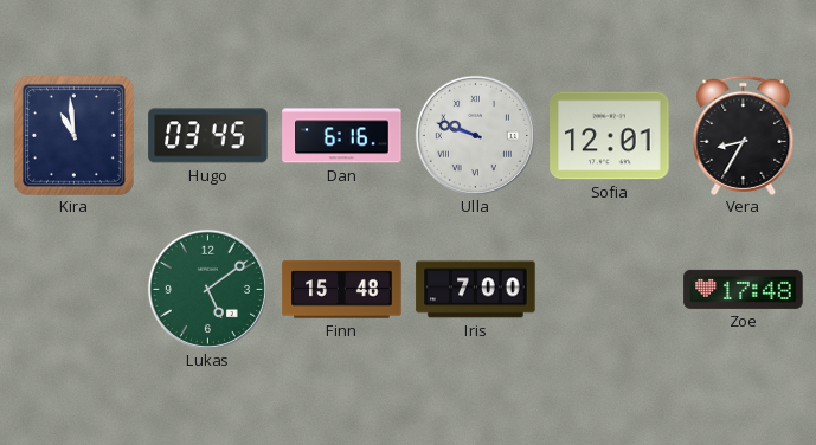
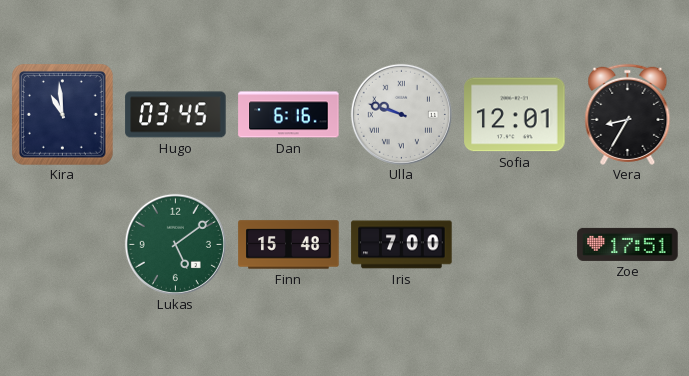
Zoe: 17:48 -> 17:51 (628, 244)
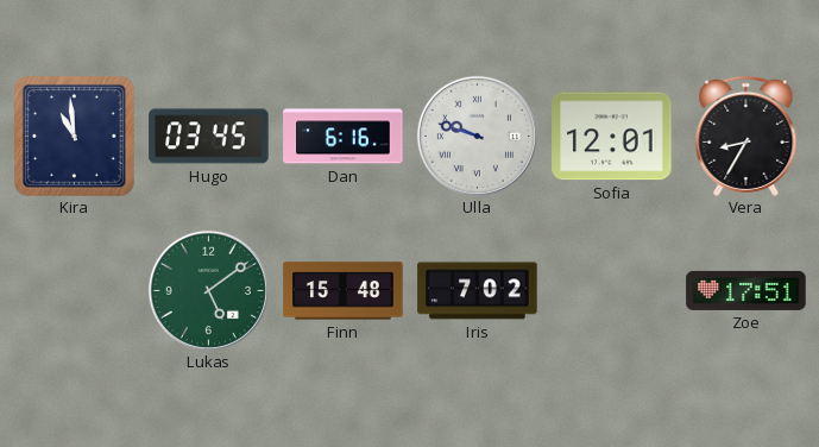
Iris: 7:00 -> 7:02 (478, 291)
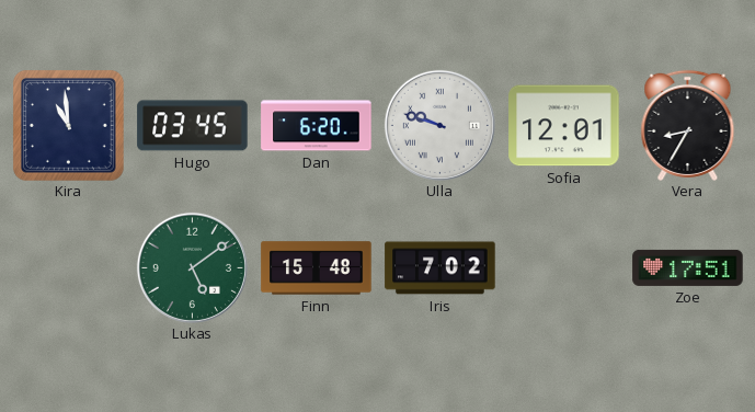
Dan: 6:16 -> 6:20 (317, 126)
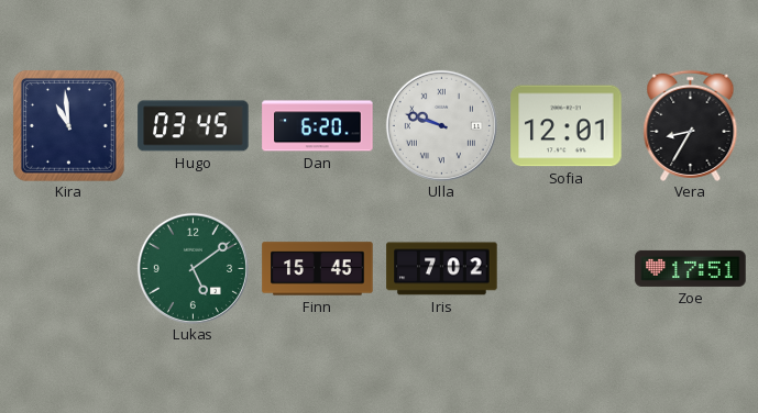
Finn: 15:48 -> 15:45 (318, 269)
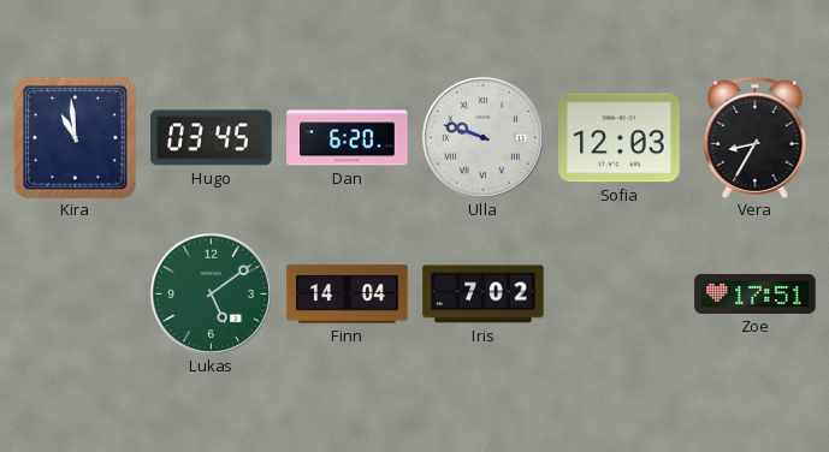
Sofia: 12:01 -> 12:03 (620, 138)
Finn: 15:45 -> 14:04 (348, 295)
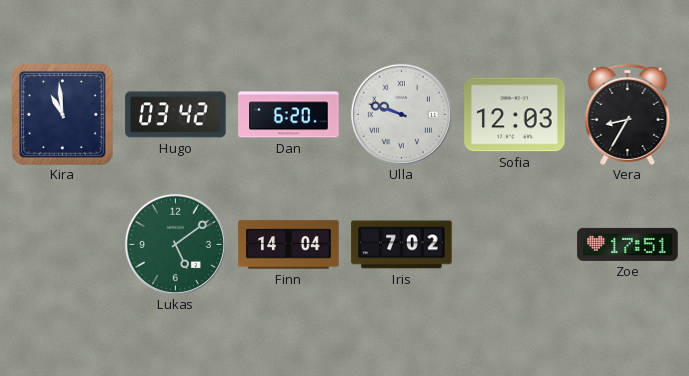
Hugo: 03:45 -> 03:42 (176, 115)
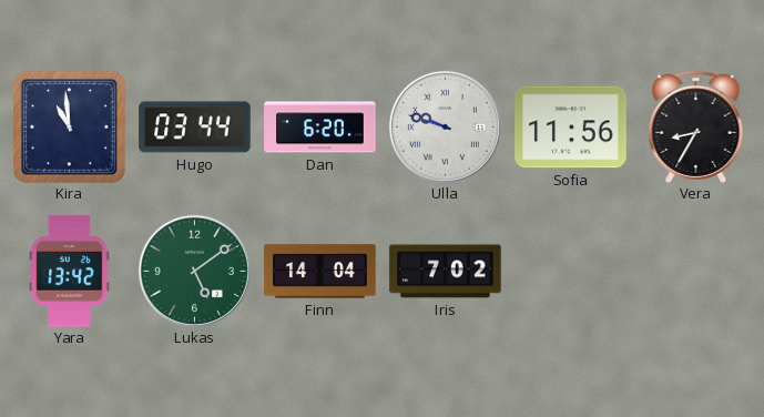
Hugo: 03:42 -> 03:44 (195, 128)
Sofia: 12:03 -> 11:56 (571, 128)
Yara: none -> 13:42 (70, 272)
Zoe: 17:51 -> none (628, 244)
